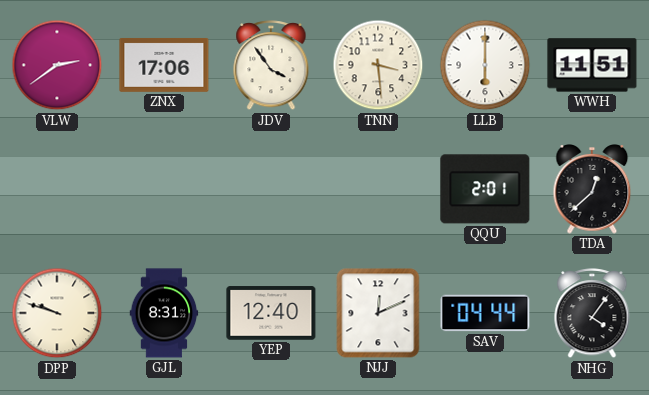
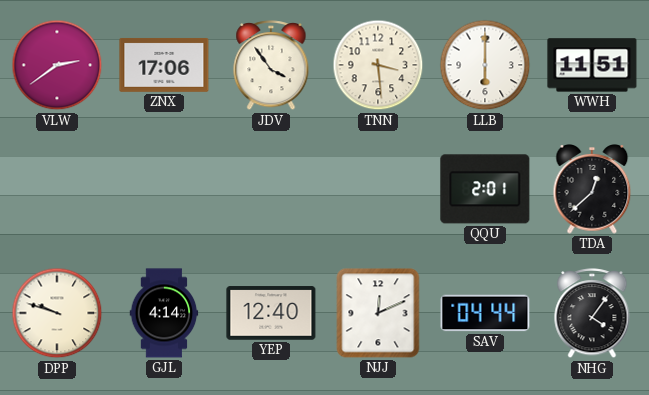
GJL: 8:31 -> 4:14 (164, 313)
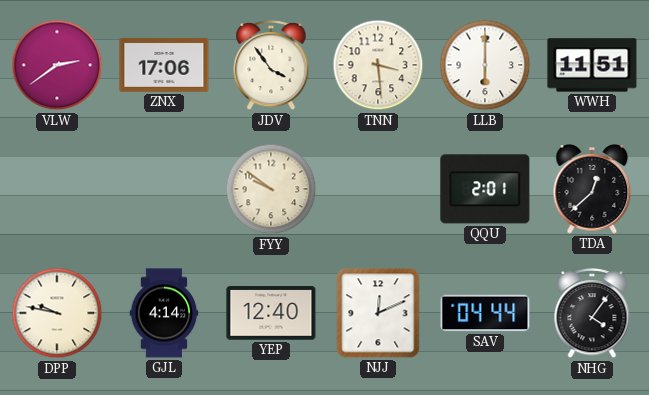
FYY: none -> 9:51 (271, 189)
DPP: 9:48 -> 9:47 (57, 313)
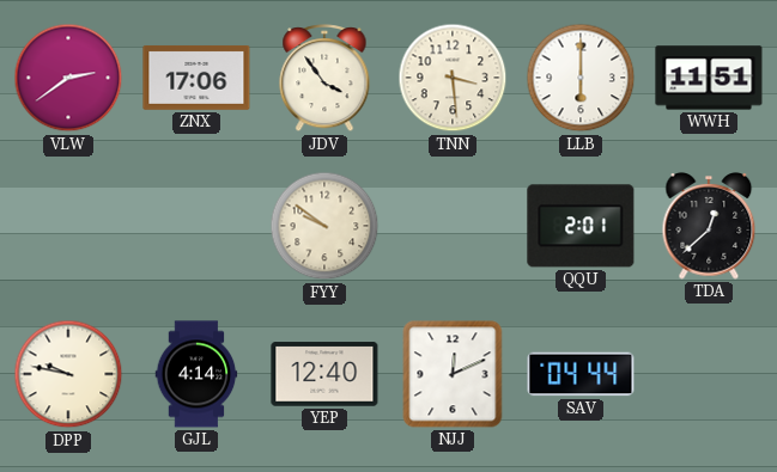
NHG: 4:06 -> none (592, 314)
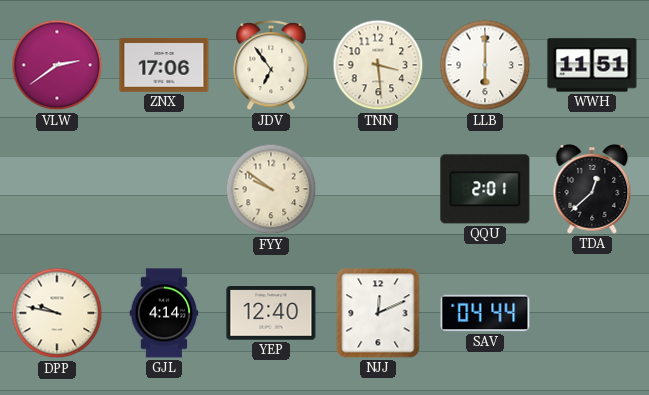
JDV: 3:54 -> 6:54 (271, 66)
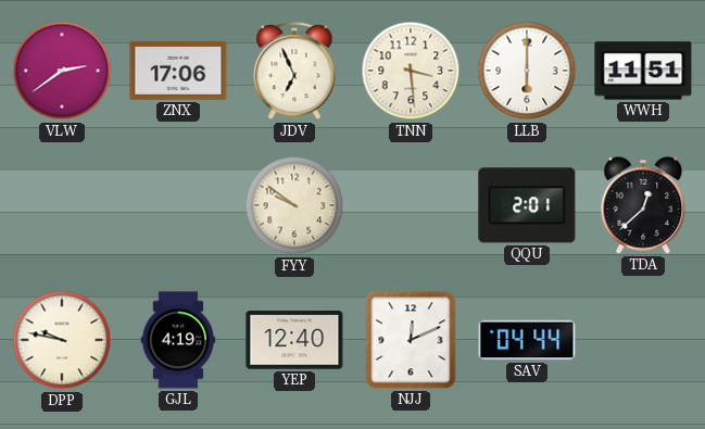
JDV: 6:54 -> 6:56 (294, 72)
GJL: 4:14 -> 4:19 (178, 340)
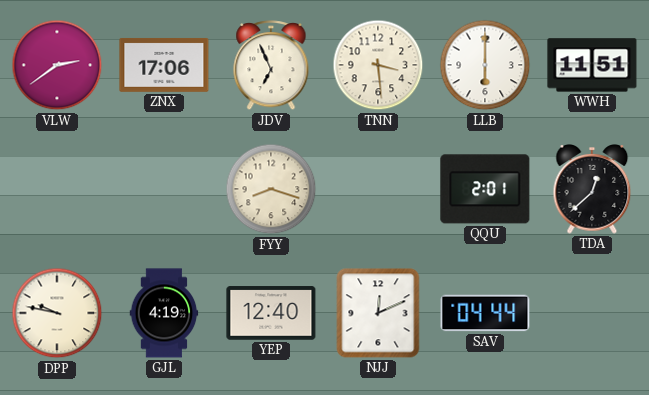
FYY: 9:51 -> 8:18 (271, 189)
